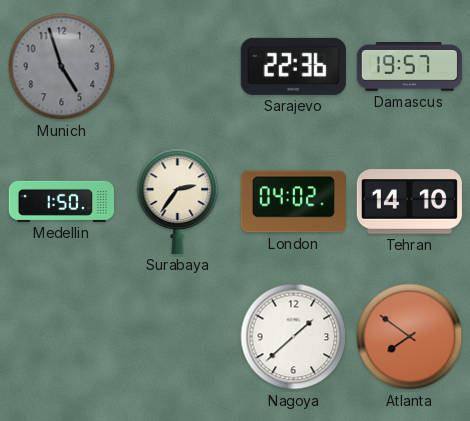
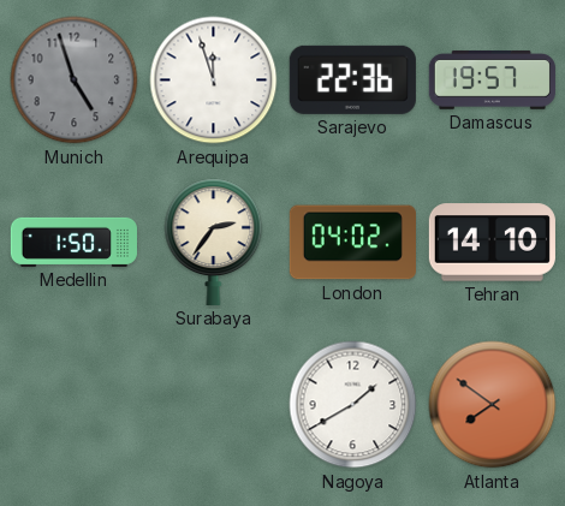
Arequipa: none -> 11:57 (214, 81)
Nagoya: 1:38 -> 1:40 (353, 405)
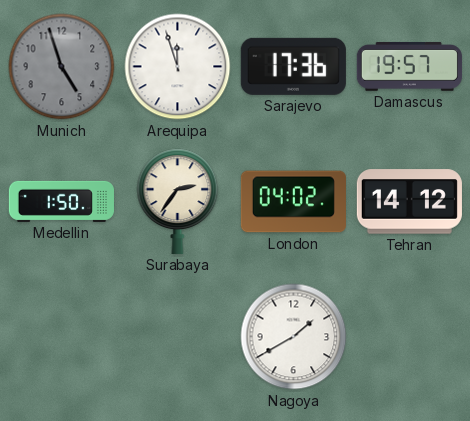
Sarajevo: 22:36 -> 17:36 (293, 66)
Tehran: 14:10 -> 14:12 (409, 202)
Atlanta: 7:51 -> none (493, 405)
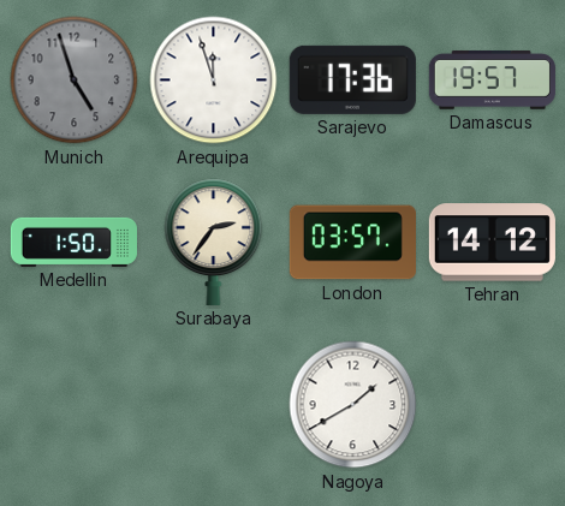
London: 04:02 -> 03:57 (352, 243)
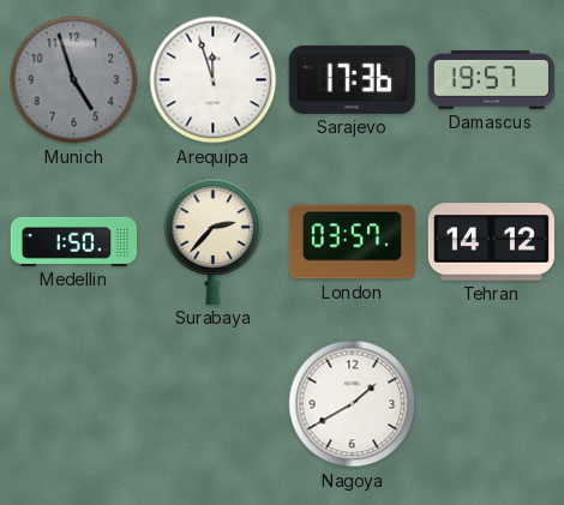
Surabaya: 2:36 -> 2:37 (214, 241)
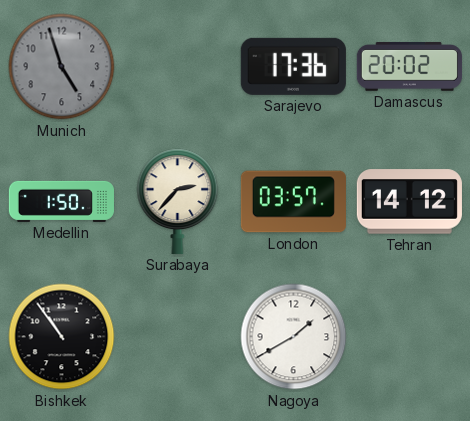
Arequipa: 11:57 -> none (214, 80)
Damascus: 19:57 -> 20:02 (409, 66)
Bishkek: none -> 10:54 (62, 337)
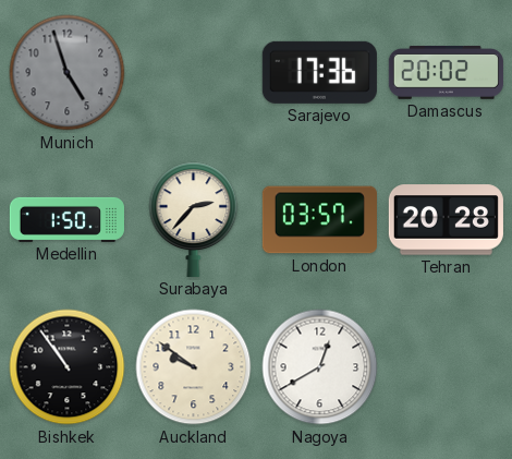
Tehran: 14:12 -> 20:28 (446, 220)
Auckland: none -> 9:51 (194, 367)
Nagoya: 1:40 -> 12:40 (320, 367)
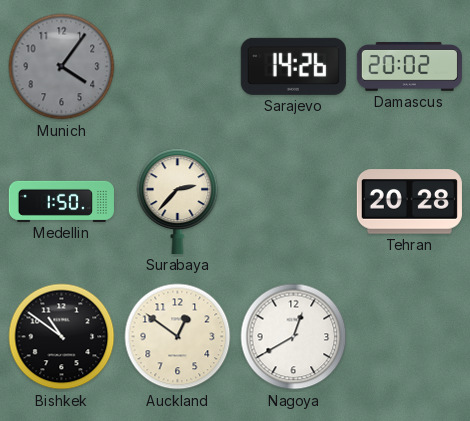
Munich: 4:57 -> 4:06 (62, 67)
Sarajevo: 17:36 -> 14:26 (293, 66)
London: 03:57 -> none (319, 220)
Bishkek: 10:54 -> 10:51 (62, 337)
Auckland: 9:51 -> 12:51 (178, 337)
